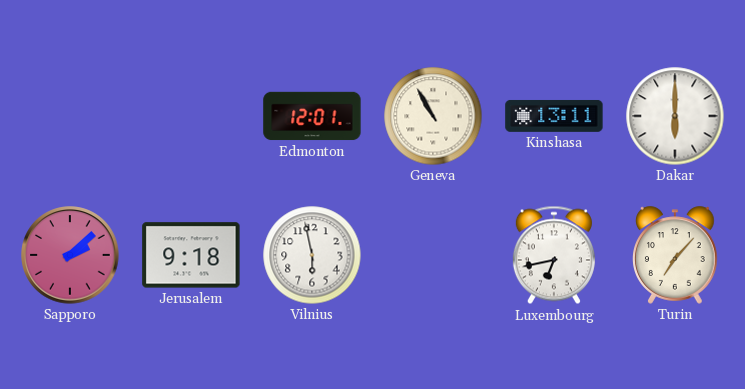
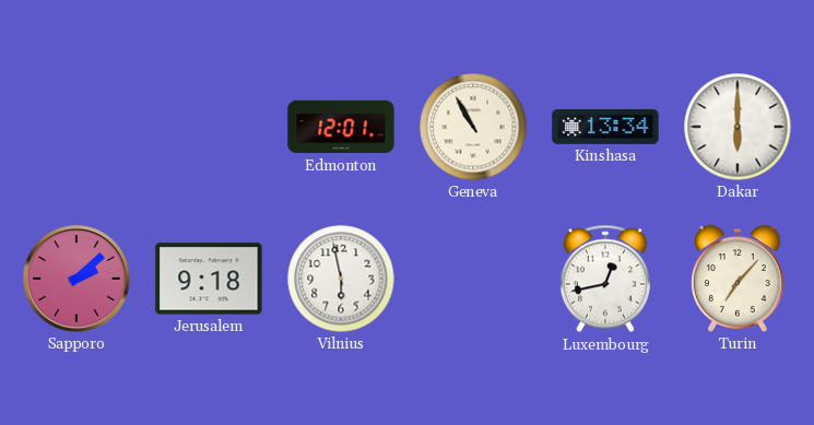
Kinshasa: 13:11 -> 13:34 (605, 127)
Luxembourg: 6:43 -> 12:43 (605, 279)
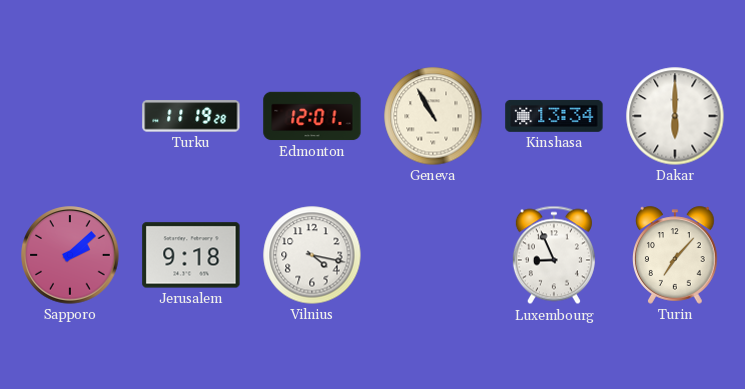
Turku: none -> 11:19 (191, 116)
Vilnius: 5:58 -> 4:17 (312, 255)
Luxembourg: 12:43 -> 8:56 (554, 255)
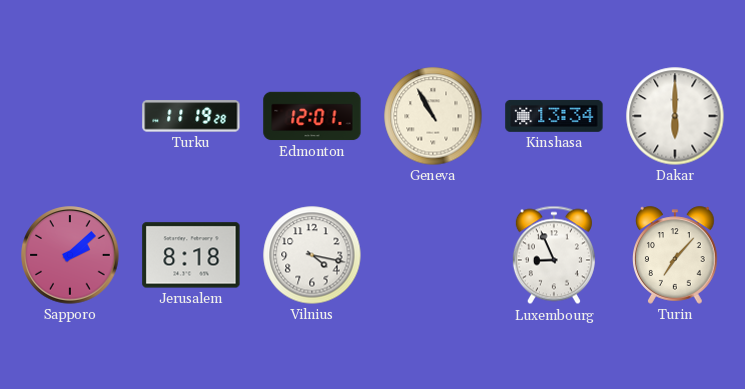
Jerusalem: 9:18 -> 8:18 (191, 255)
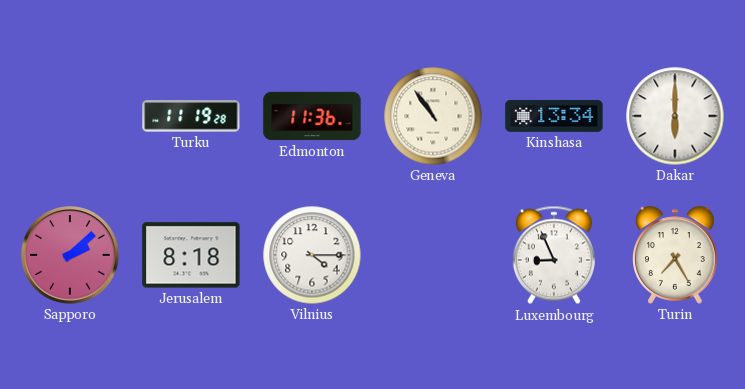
Edmonton: 12:01 -> 11:36 (312, 116)
Geneva: 10:55 -> 10:54 (433, 116)
Vilnius: 4:17 -> 4:15 (312, 255)
Turin: 7:07 -> 7:25 (675, 255)
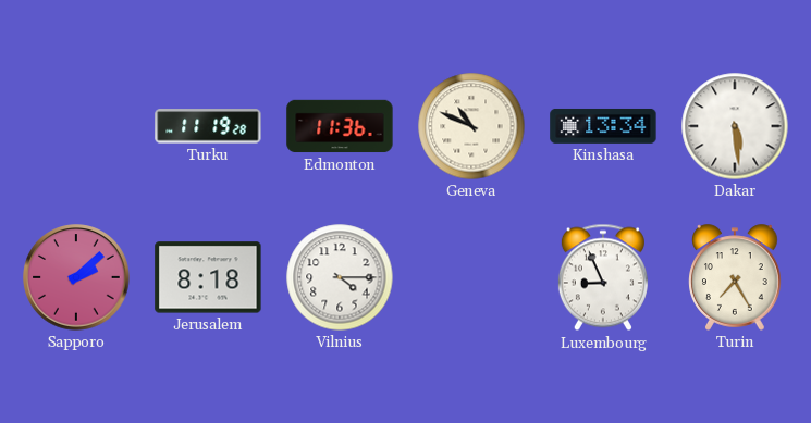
Geneva: 10:54 -> 10:49 (471, 126)
Dakar: 6:00 -> 5:29 (735, 126)
